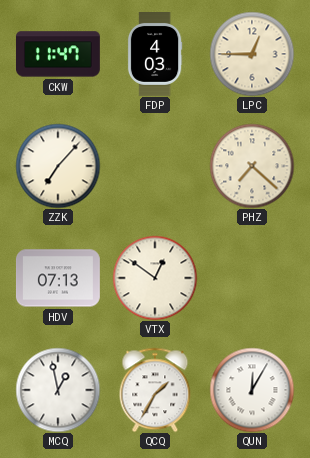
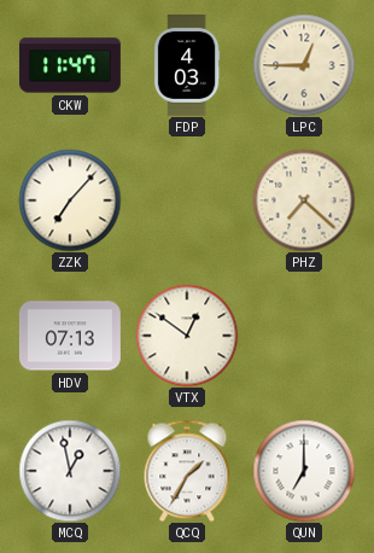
QUN: 12:05 -> 7:00 (304, 471)
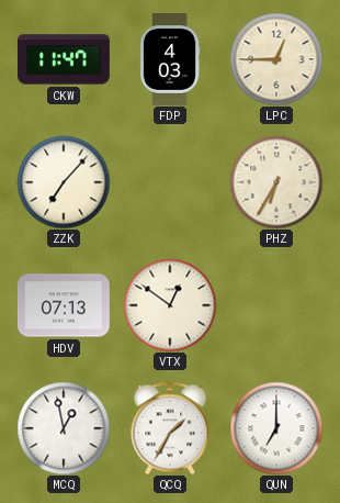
PHZ: 7:22 -> 6:35 (276, 182)
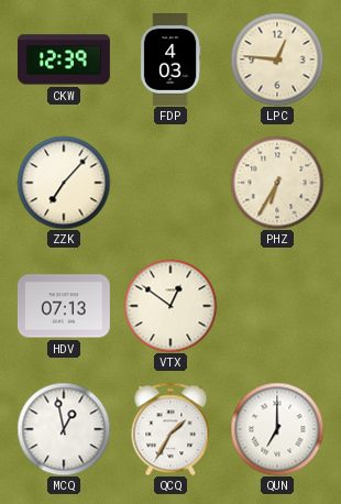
CKW: 11:47 -> 12:39 (64, 59)
LPC: 12:45 -> 12:46 (277, 59)
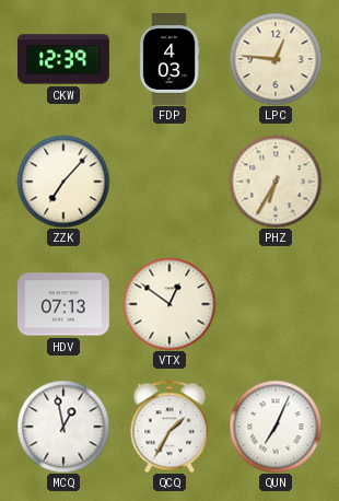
QUN: 7:00 -> 7:04 (276, 427)
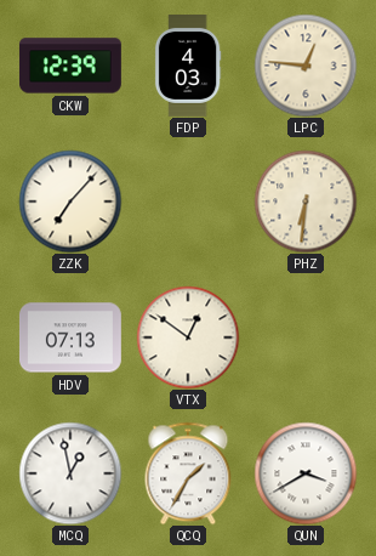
PHZ: 6:35 -> 6:31 (306, 202)
QUN: 7:04 -> 3:40 (306, 473)
